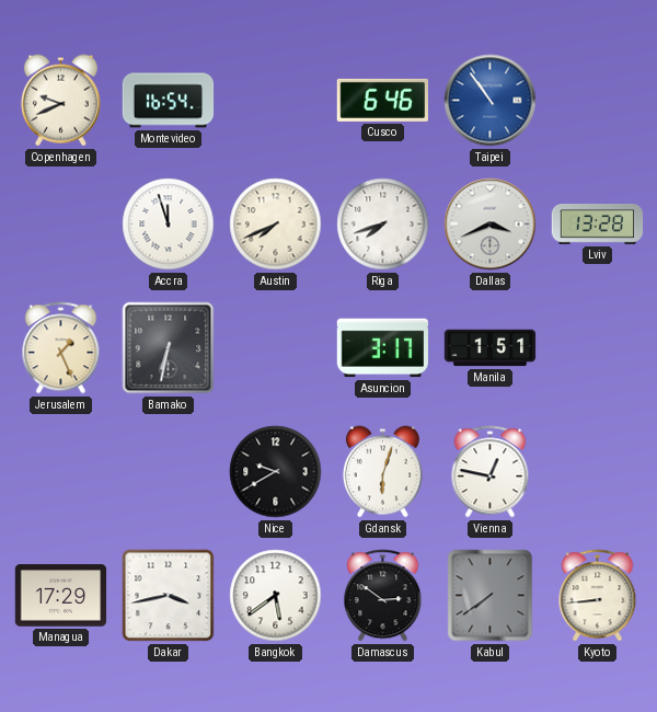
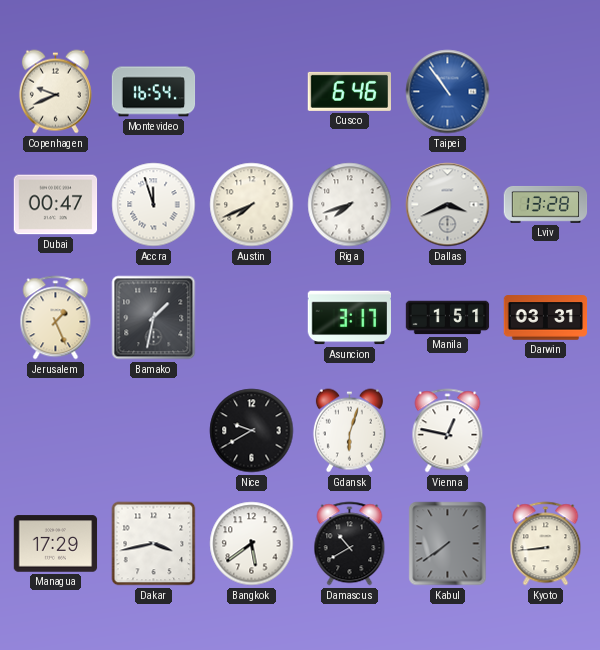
Dubai: none -> 00:47 (56, 205)
Bamako: 6:32 -> 1:32 (154, 318)
Darwin: none -> 03:31 (546, 318)
Damascus: 2:51 -> 10:40 (350, 544)
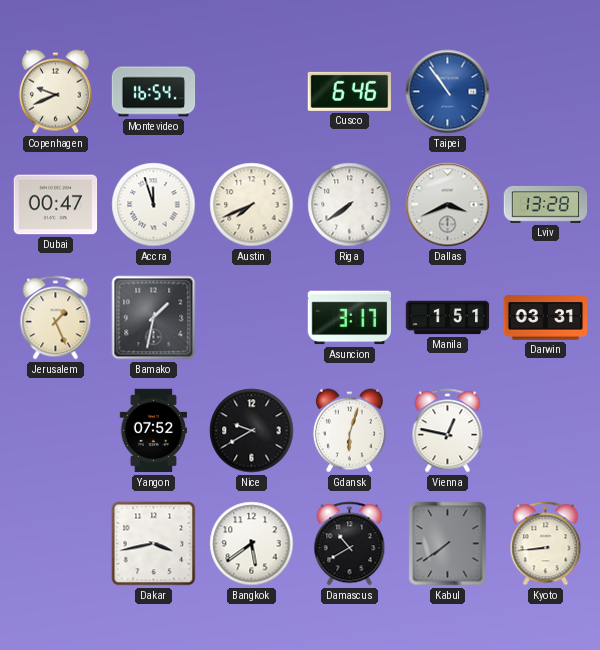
Riga: 7:42 -> 7:39 (350, 205)
Yangon: none -> 07:52 (153, 431)
Managua: 17:29 -> none (56, 544)
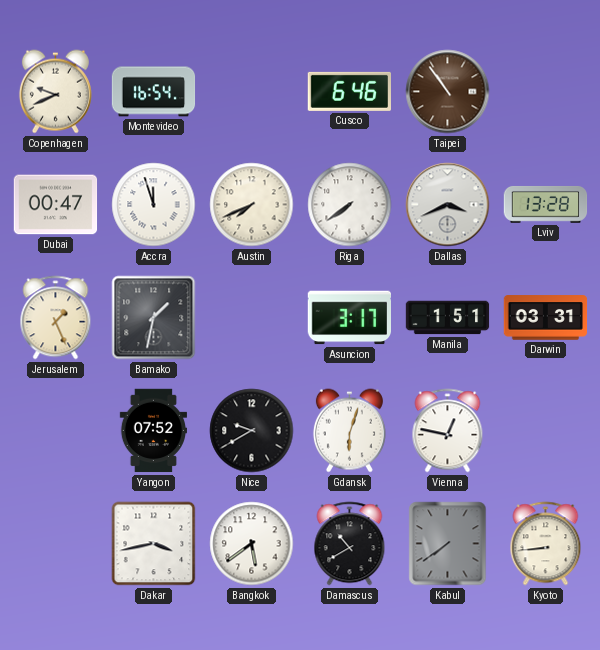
Taipei dial: blue -> brown (448, 92)
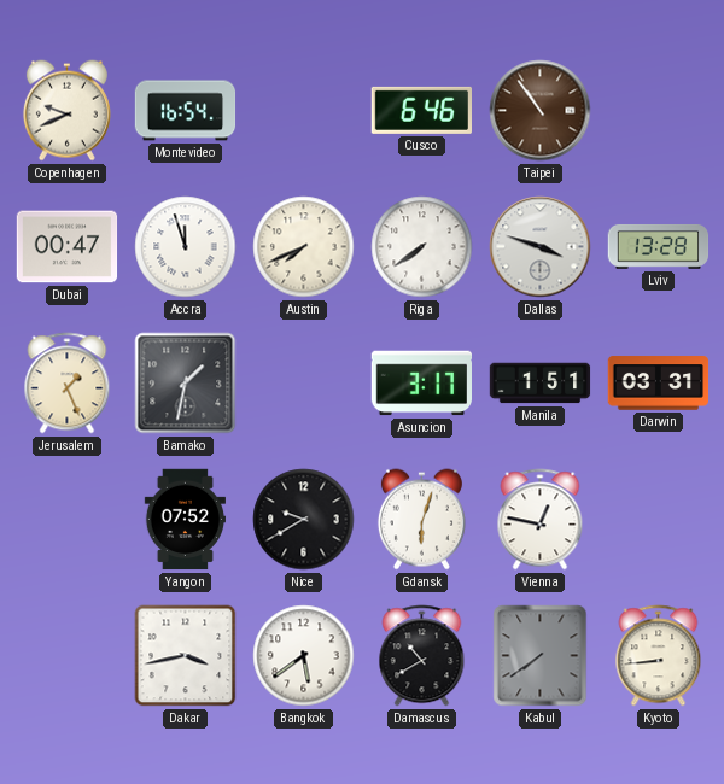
Dallas: 3:41 -> 3:48 (541, 247)
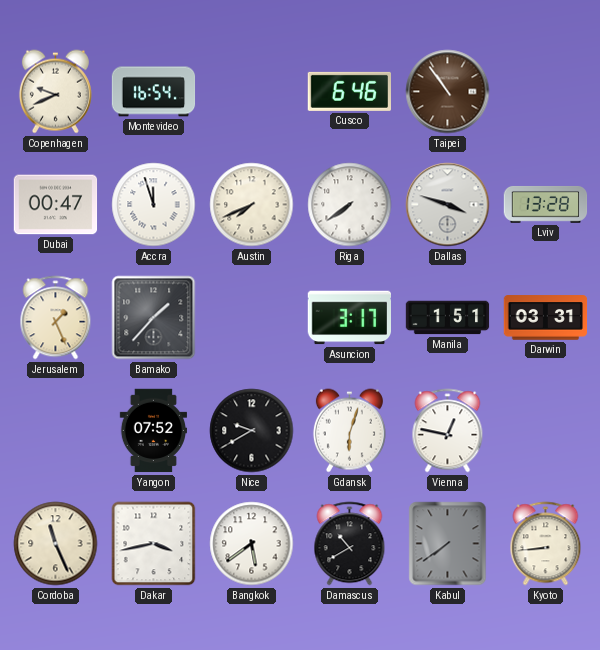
Bamako: 1:32 -> 1:37 (154, 318)
Cordoba: none -> 11:26 (56, 544)
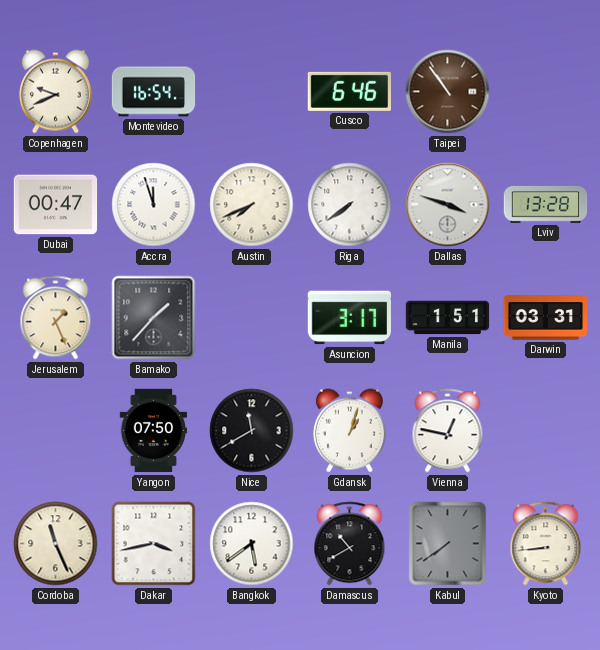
Yangon: 07:52 -> 07:50 (153, 431)
Nice: 9:40 -> 11:40 (252, 431)
Gdansk: 6:03 -> 1:03 (349, 431)
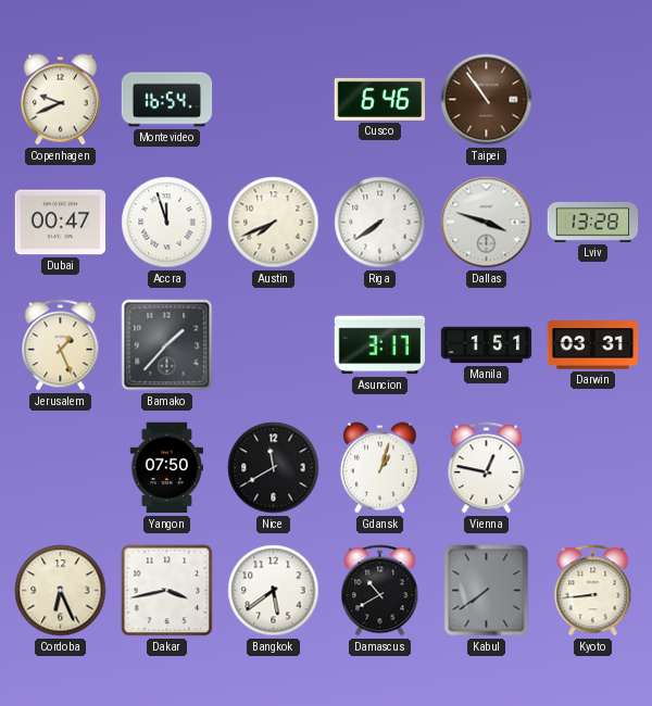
Cordoba: 11:26 -> 6:26 (61, 591)
